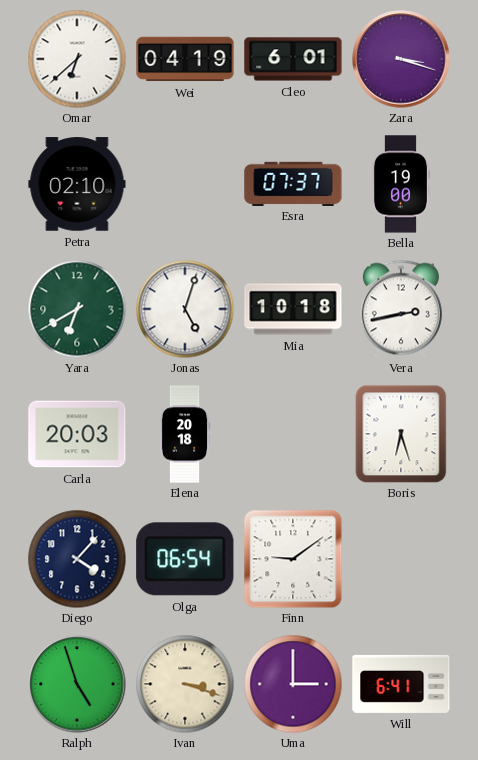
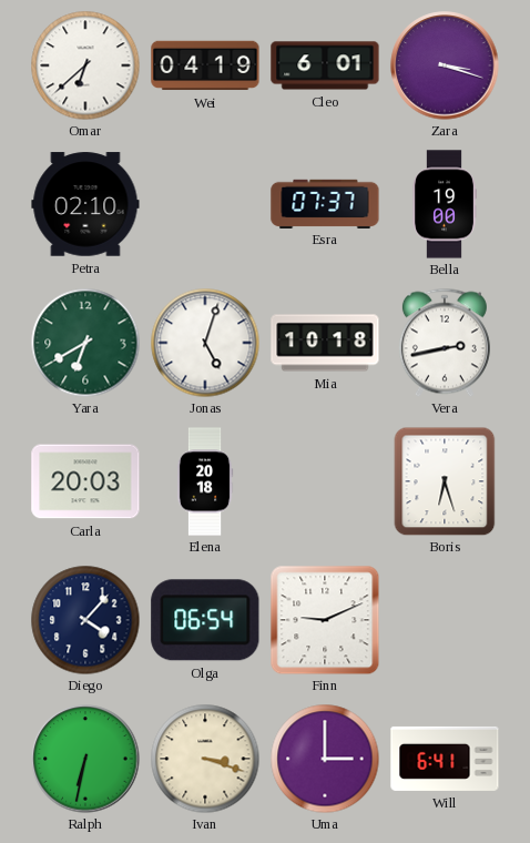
Finn: 9:09 -> 9:11 (325, 620)
Ralph: 4:57 -> 6:32 (85, 759)
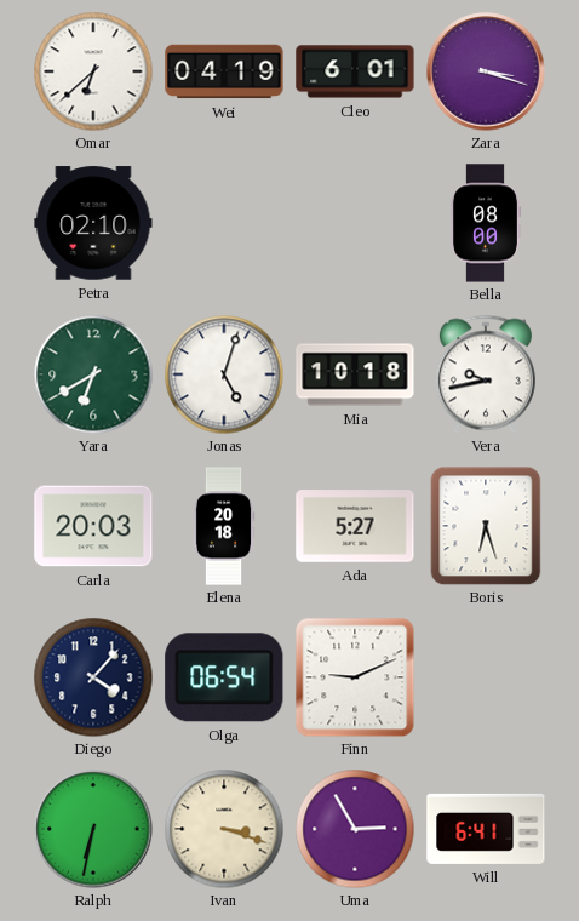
Esra: 07:37 -> none (325, 203)
Bella: 19:00 -> 08:00 (486, 223)
Vera: 2:43 -> 9:43 (486, 374)
Ada: none -> 5:27 (355, 526)
Uma: 3:00 -> 2:55 (355, 829)
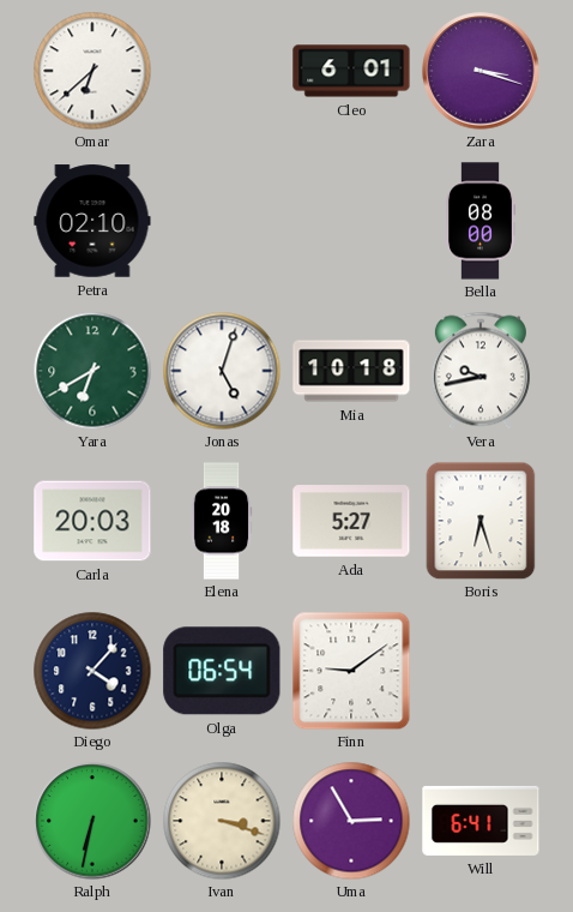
Wei: 04:19 -> none (224, 71)
Finn: 9:11 -> 9:09 (351, 671)
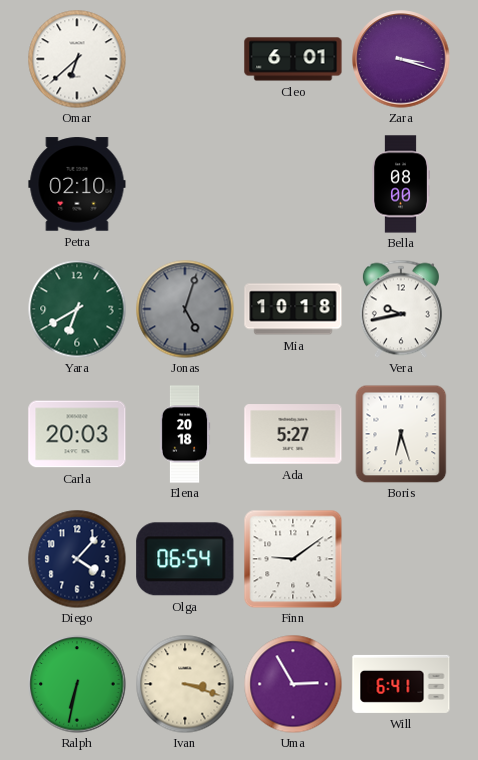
Jonas dial: white -> grey (185, 309)
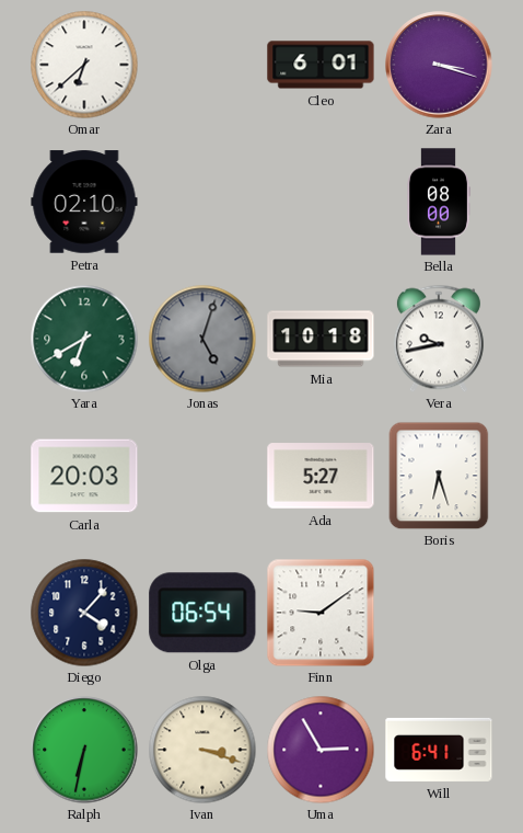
Elena: 20:18 -> none (185, 434)
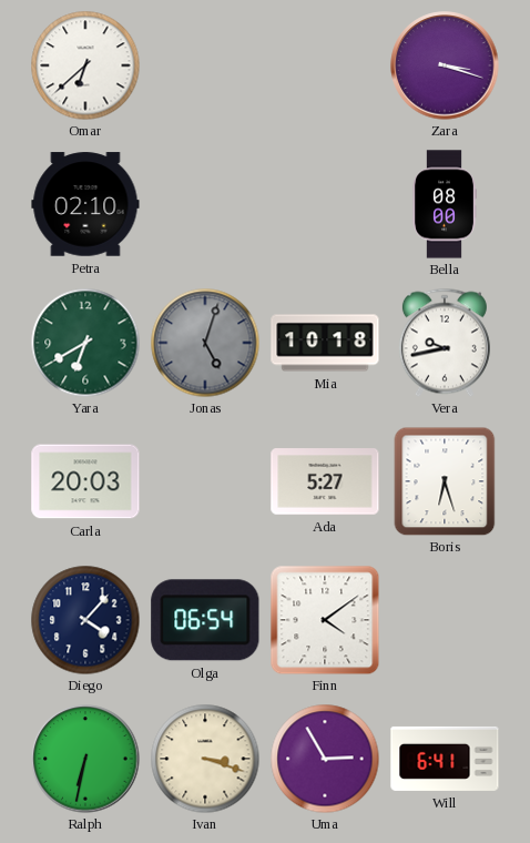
Cleo: 6:01 -> none (321, 65)
Finn: 9:09 -> 4:09 (325, 620)
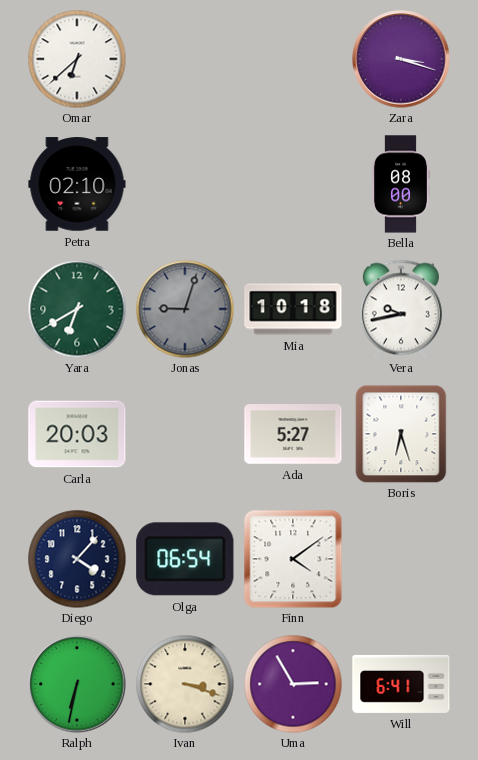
Jonas: 5:03 -> 9:03 (185, 309)
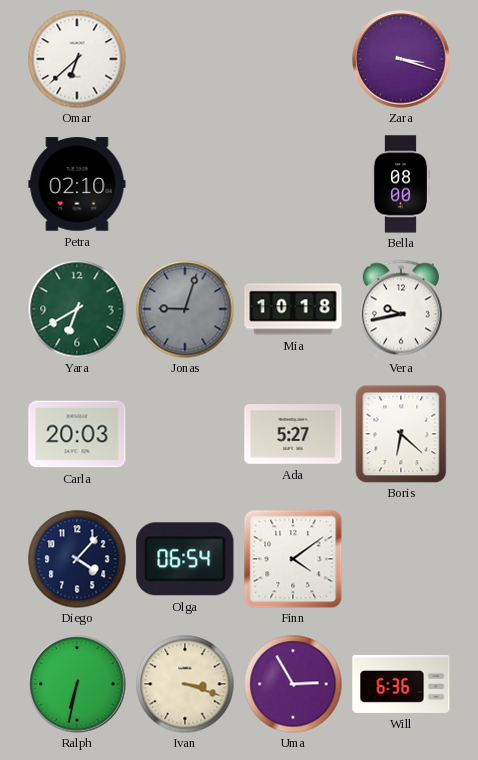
Boris: 6:27 -> 6:22 (401, 434)
Will: 6:41 -> 6:36 (401, 684)
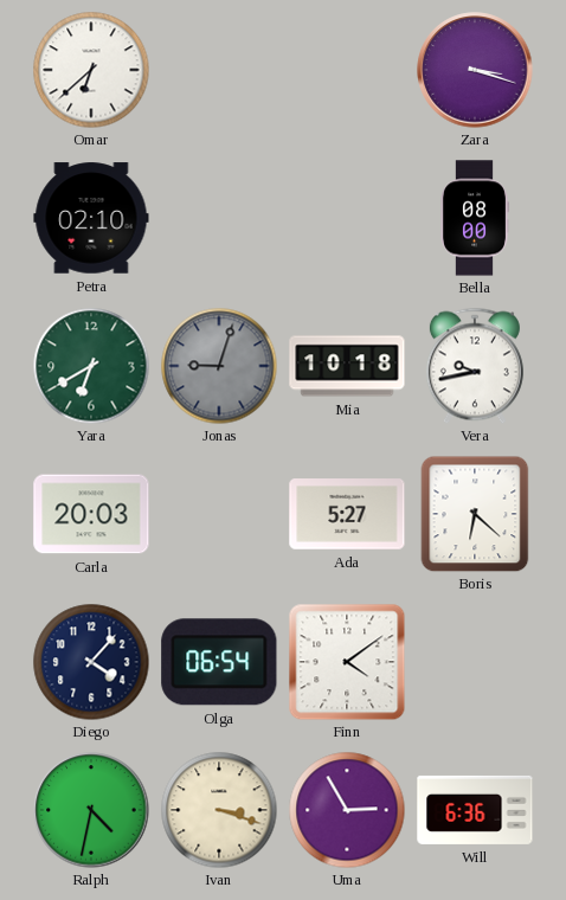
Ralph: 6:32 -> 4:32 (91, 810)
